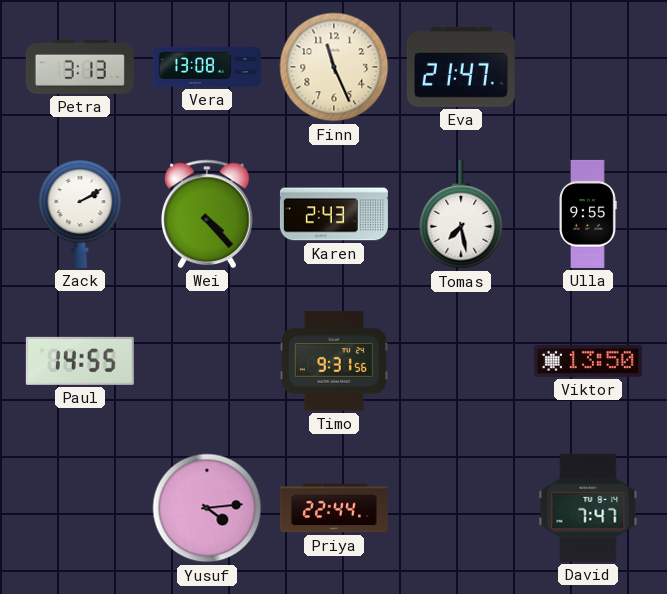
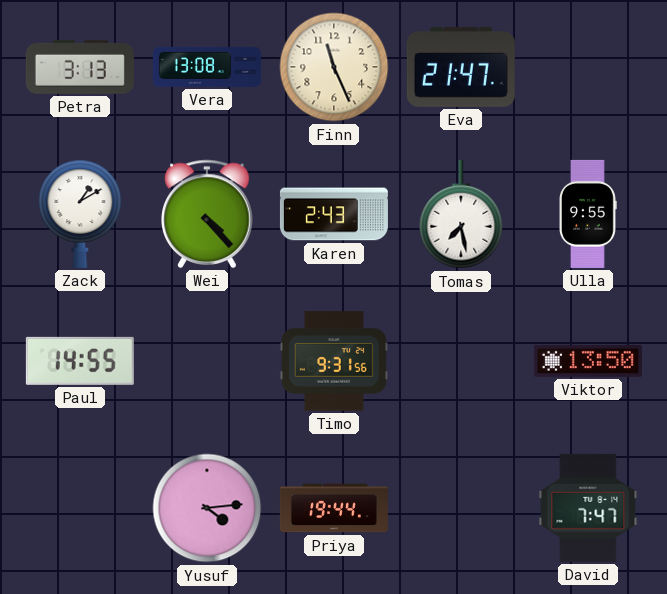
Zack: 2:10 -> 1:10 (80, 214)
Priya: 22:44 -> 19:44 (334, 508)
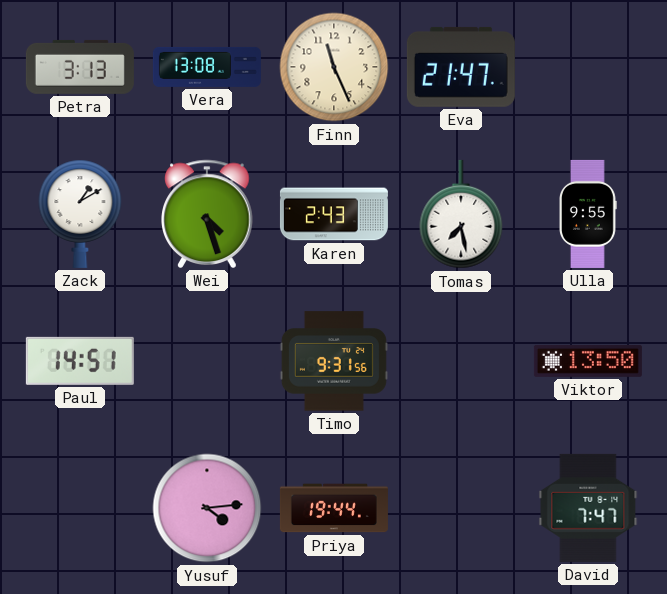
Wei: 4:23 -> 4:27 (207, 214)
Paul: 14:55 -> 14:51 (80, 361)
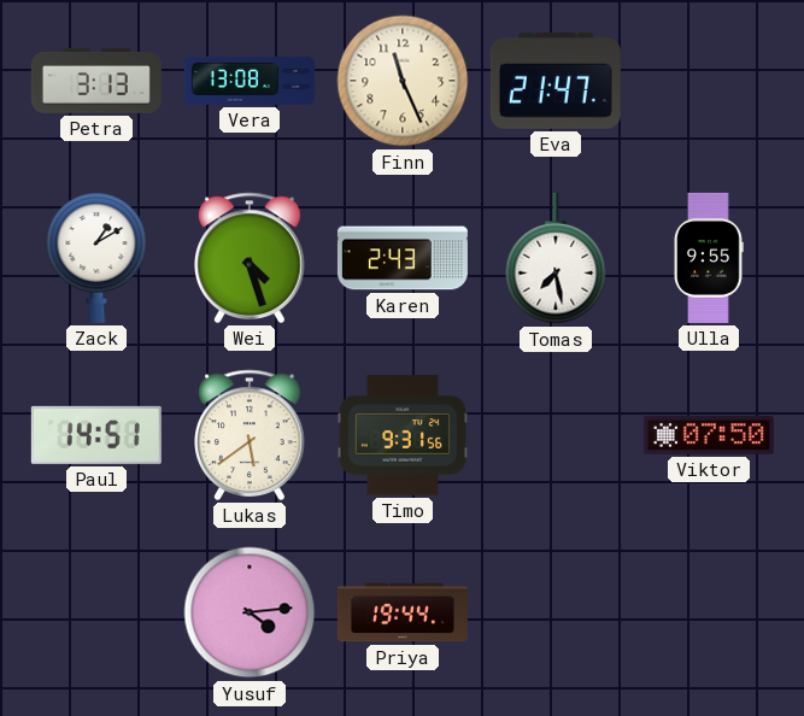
Lukas: none -> 5:39 (250, 435)
Viktor: 13:50 -> 07:50 (709, 435)
David: 7:47 -> none (588, 508)
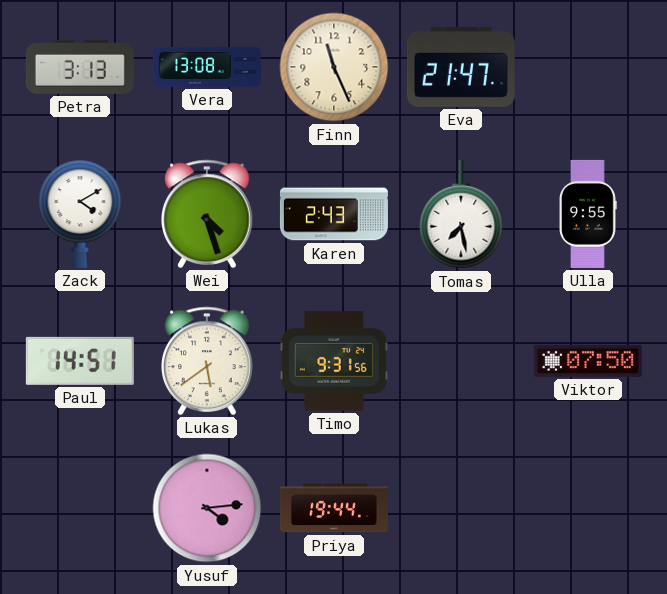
Zack: 1:10 -> 4:10 (80, 214)
